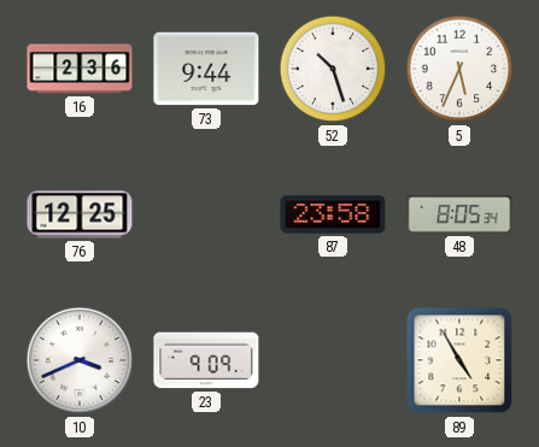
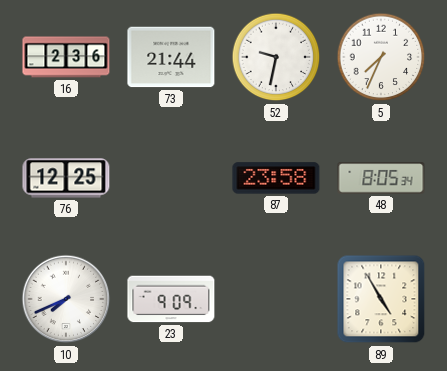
73: 9:44 -> 21:44 (171, 57)
52: 10:27 -> 9:32 (276, 57)
5: 5:34 -> 7:34 (381, 57)
10: 3:41 -> 7:41 (66, 299)
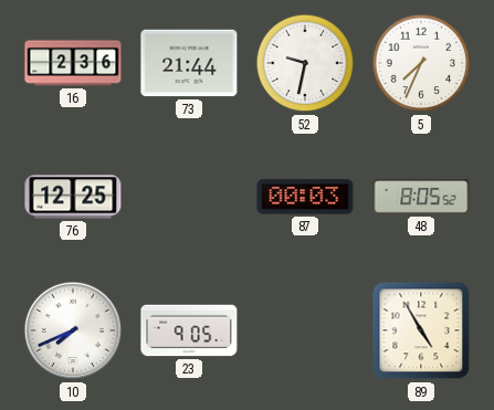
87: 23:58 -> 00:03 (305, 197)
48: 8:05:34 -> 8:05:52 (421, 197)
23: 9:09 -> 9:05 (189, 330)
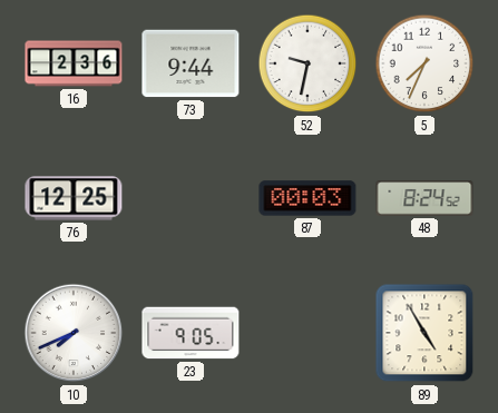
73: 21:44 -> 9:44 (191, 63)
48: 8:05 -> 8:24 (424, 198)
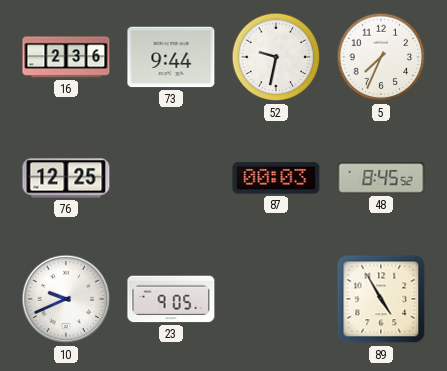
48: 8:24 -> 8:45 (381, 178)
10: 7:41 -> 9:41 (66, 299)
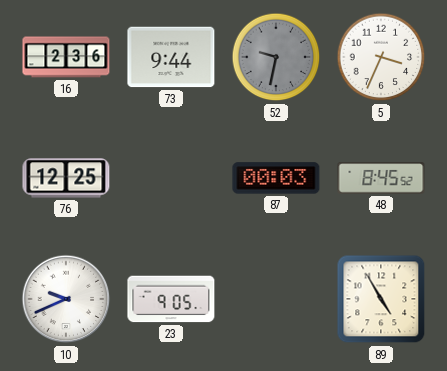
52 dial: white -> grey (276, 57)
5: 7:34 -> 3:34 (381, 57)
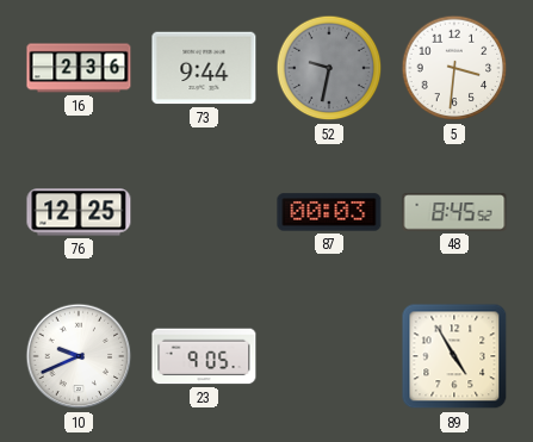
5: 3:34 -> 3:31 (454, 68)
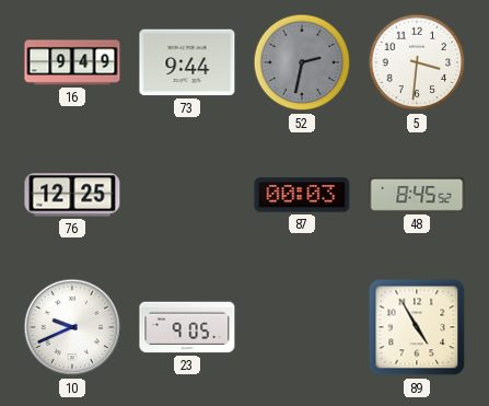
16: 2:36 -> 9:49 (72, 62)
52: 9:32 -> 2:32 (302, 62)
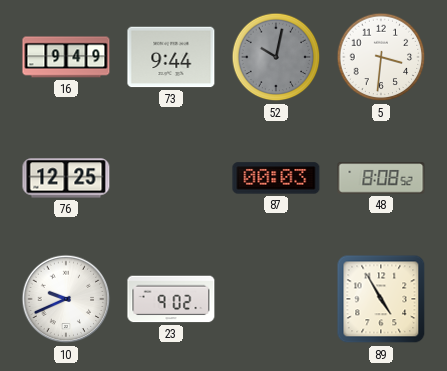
52: 2:32 -> 10:02 (276, 57)
48: 8:45 -> 8:08 (381, 178)
23: 9:05 -> 9:02 (171, 299)
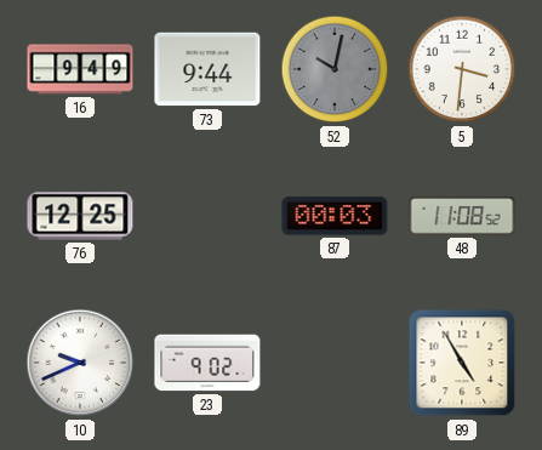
48: 8:08 -> 11:08 (462, 216)
